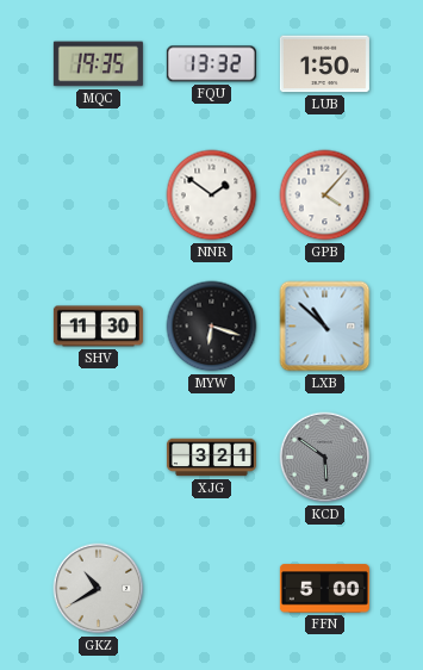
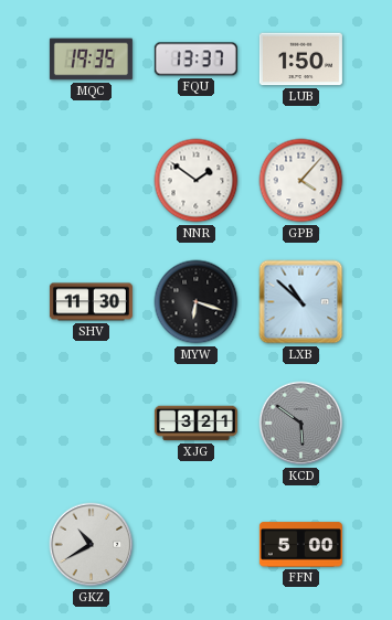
FQU: 13:32 -> 13:37 (195, 60)
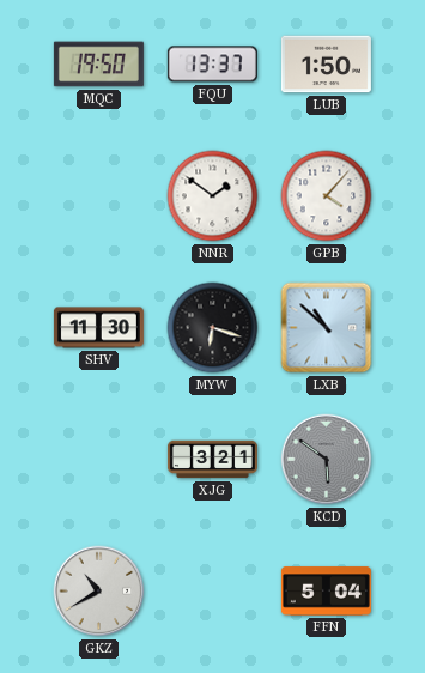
MQC: 19:35 -> 19:50 (98, 65)
FFN: 5:00 -> 5:04 (326, 592)
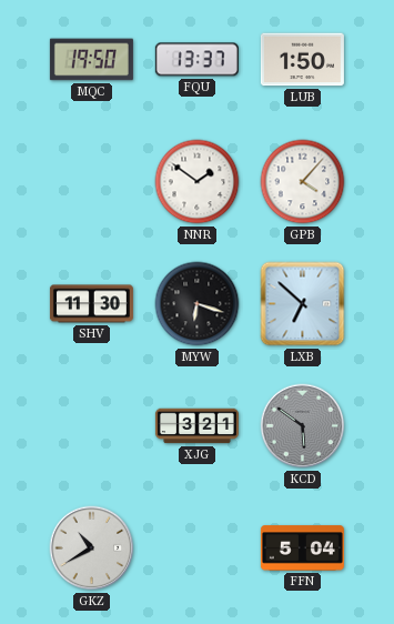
LXB: 10:52 -> 6:52 (303, 304)
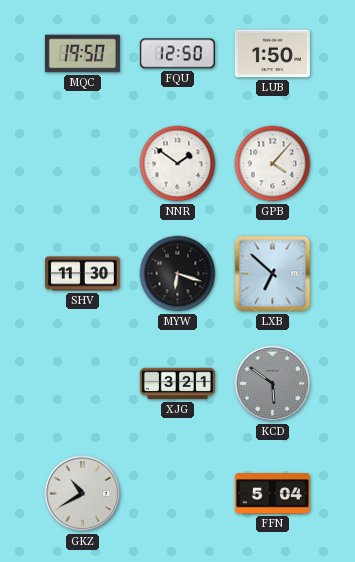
FQU: 13:37 -> 12:50 (177, 54)
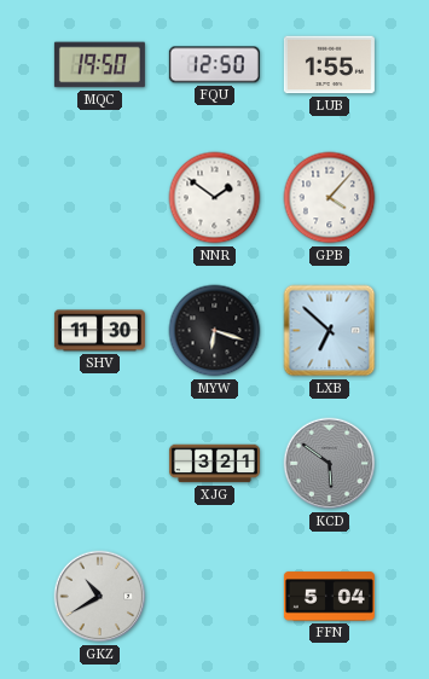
LUB: 1:50 -> 1:55 (329, 65)
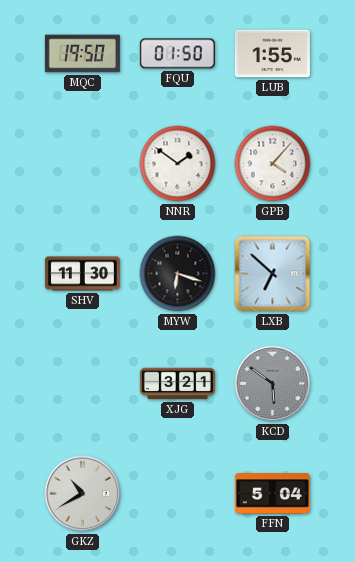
FQU: 12:50 -> 01:50 (177, 54)
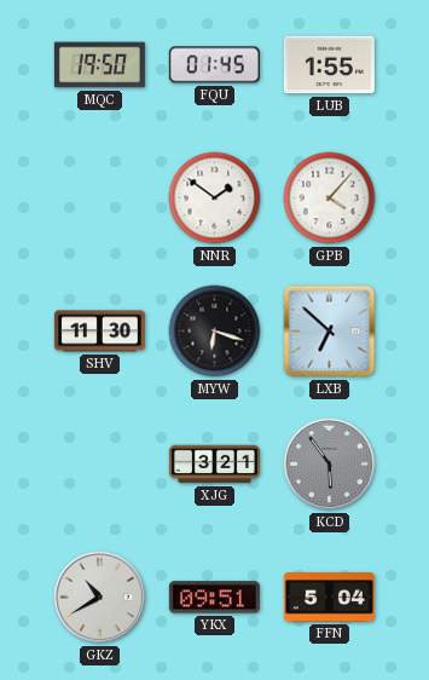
FQU: 01:50 -> 01:45 (214, 65)
KCD: 5:51 -> 5:54 (330, 465)
YKX: none -> 09:51 (214, 598)
